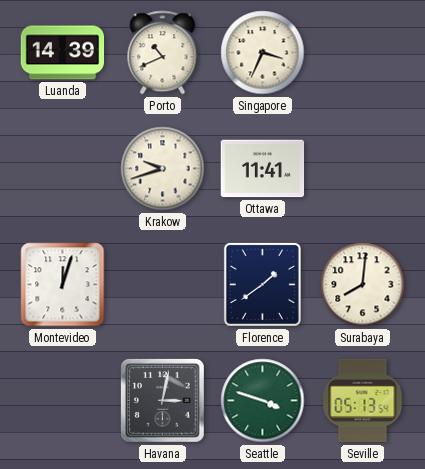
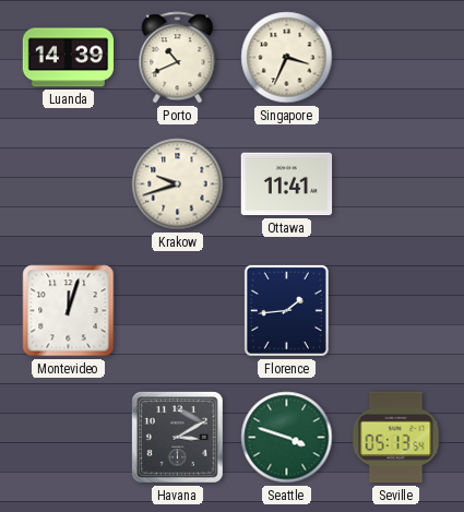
Florence: 1:39 -> 1:44 (286, 310)
Surabaya: 8:01 -> none (363, 285)
Havana: 3:02 -> 3:10 (177, 437)
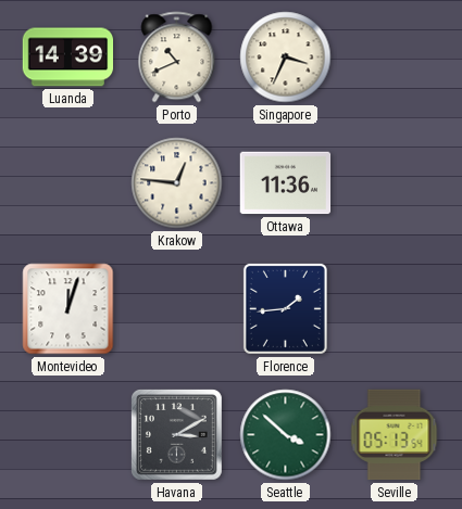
Krakow: 9:42 -> 12:46 (177, 183)
Ottawa: 11:41 -> 11:36 (286, 183)
Seattle: 3:48 -> 3:52 (286, 435)
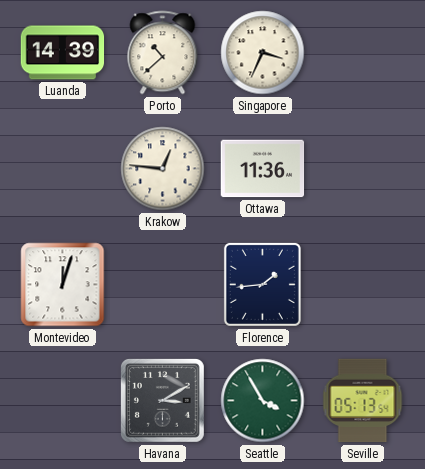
Porto: 10:41 -> 10:38 (163, 53)
Seattle: 3:52 -> 3:55 (263, 401)
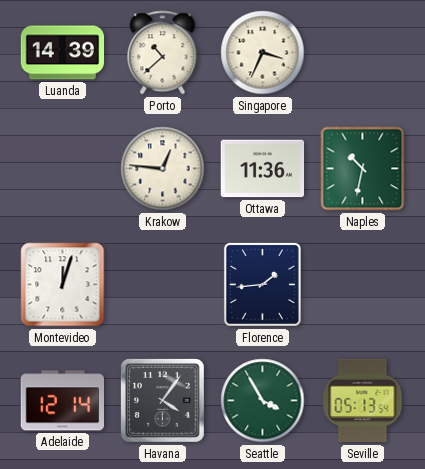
Naples: none -> 10:32 (363, 169)
Adelaide: none -> 12:14 (62, 401)
Havana: 3:10 -> 4:06 (162, 400)
